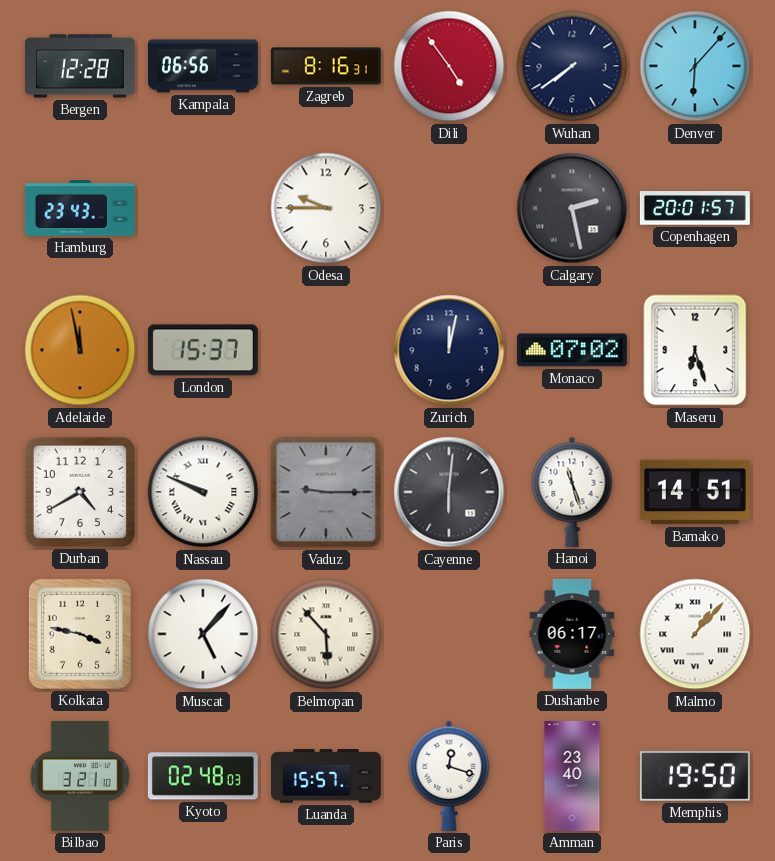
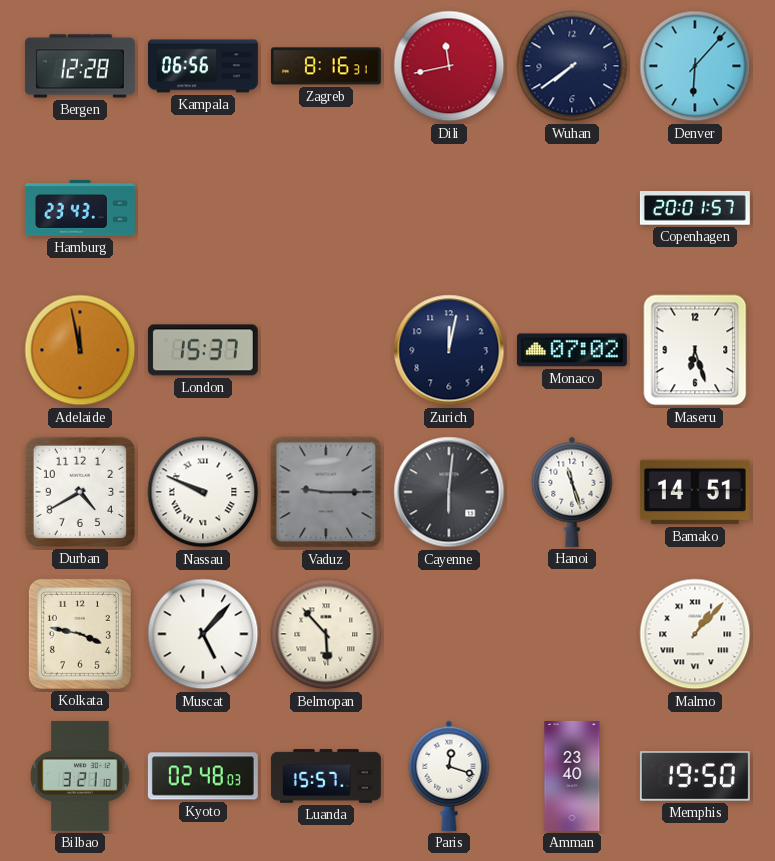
Dili: 4:54 -> 11:43 (449, 66)
Odesa: 9:45 -> none (326, 208)
Calgary: 2:28 -> none (572, 208)
Dushanbe: 06:17 -> none (572, 634)
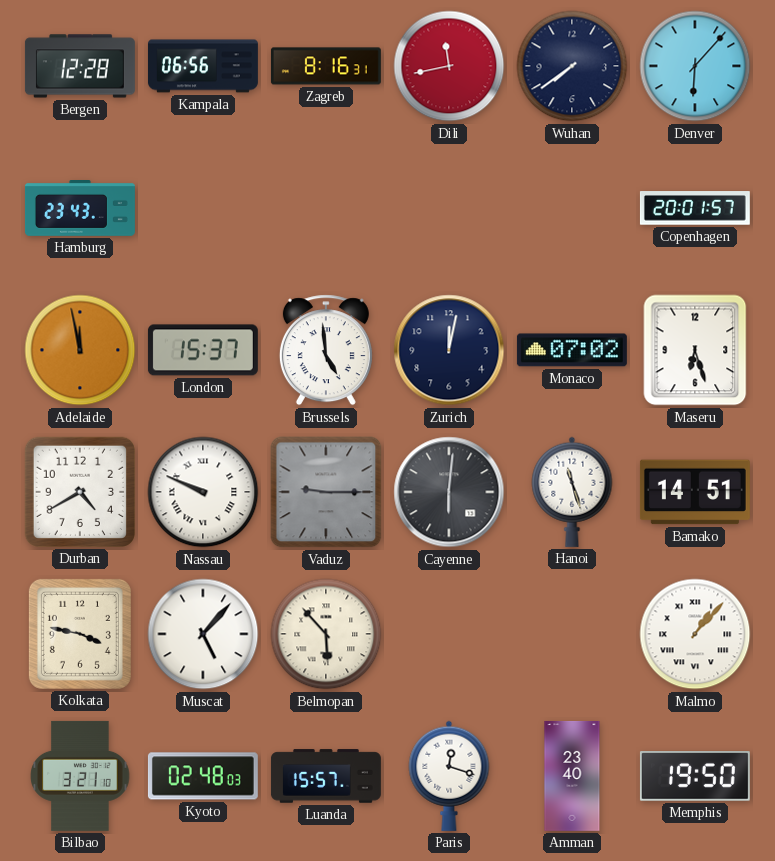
Brussels: none -> 4:59 (326, 350)
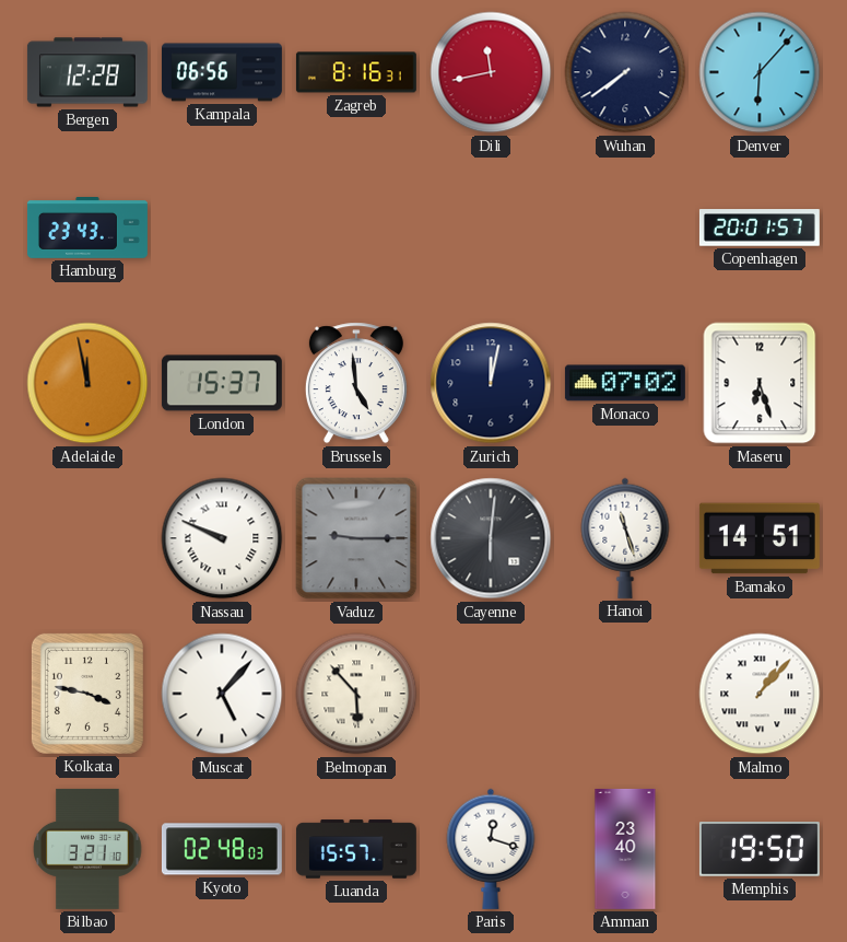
Durban: 4:40 -> none (80, 492)
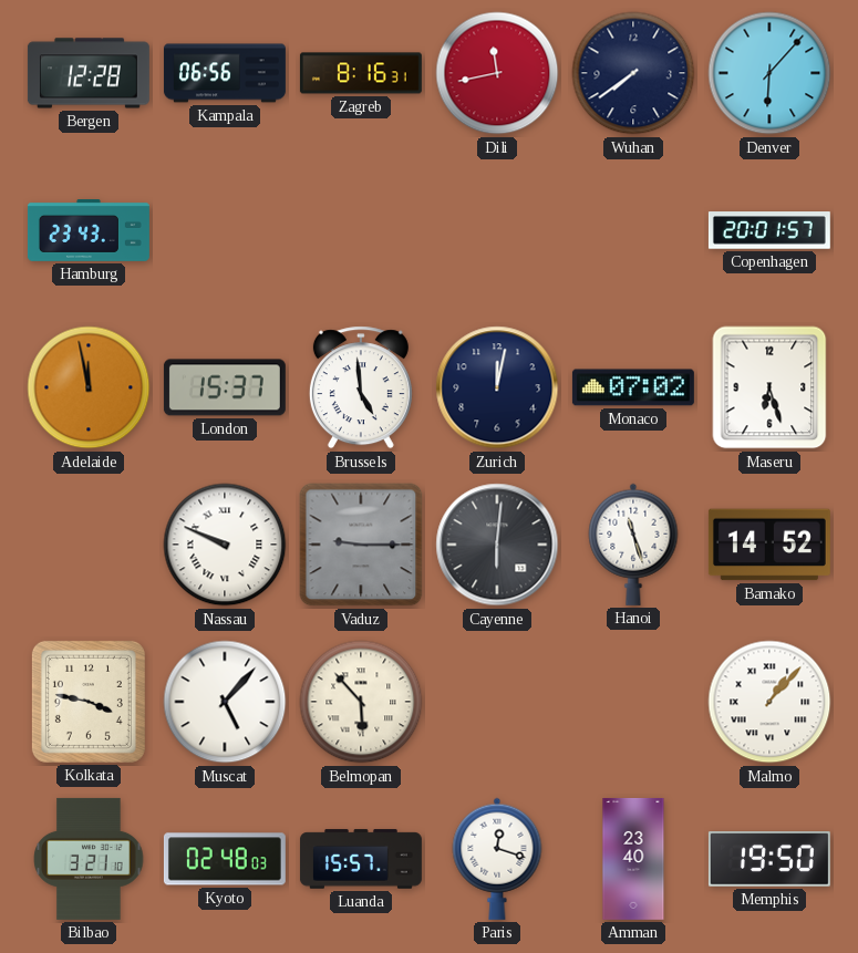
Bamako: 14:51 -> 14:52 (769, 545)
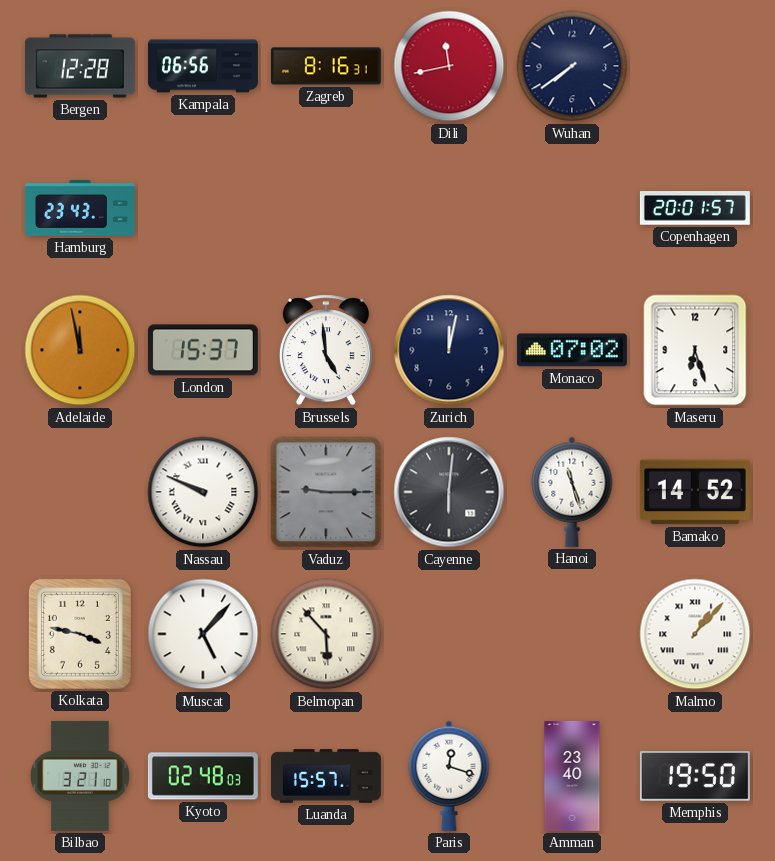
Denver: 6:07 -> none (769, 73)
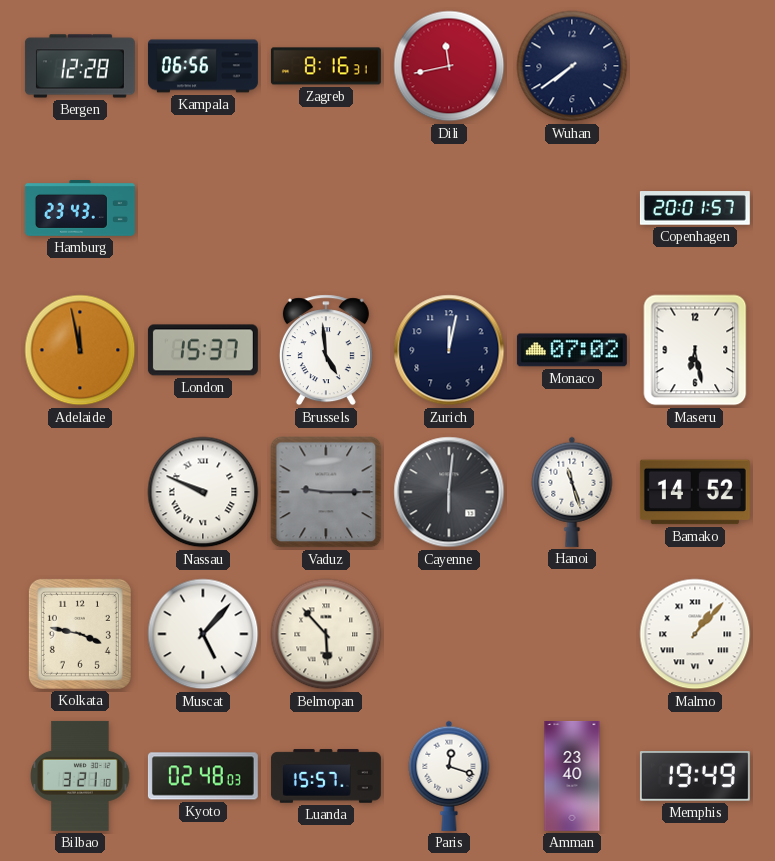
Maseru: 6:27 -> 6:28 (695, 350)
Memphis: 19:50 -> 19:49 (695, 776)
